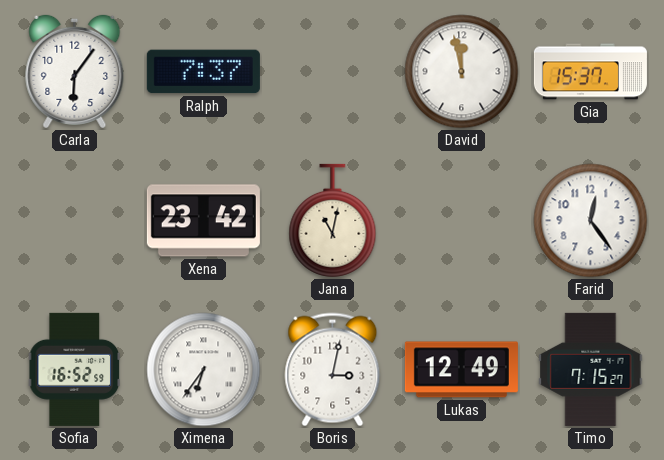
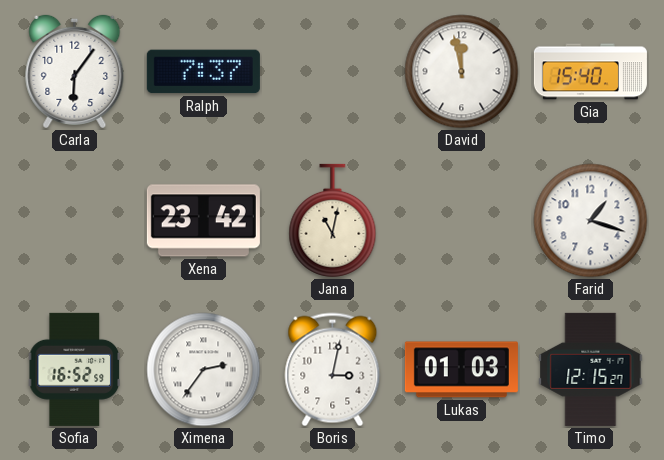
Gia: 15:37 -> 15:40 (590, 72)
Farid: 12:24 -> 1:18 (591, 221)
Ximena: 6:36 -> 2:36 (204, 370)
Lukas: 12:49 -> 01:03 (461, 370)
Timo: 7:15 -> 12:15 (591, 369)
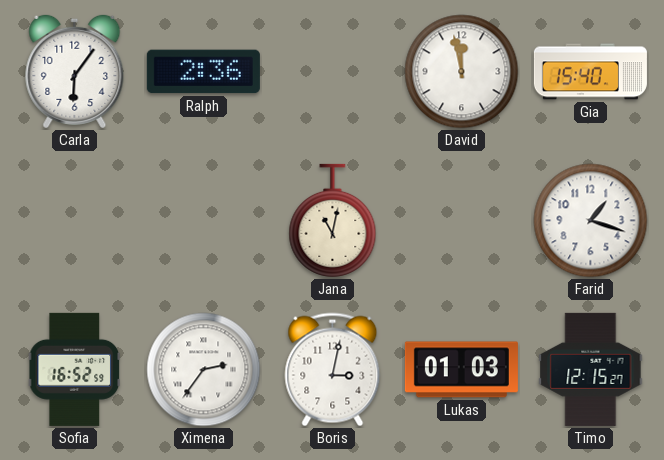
Ralph: 7:37 -> 2:36 (203, 72)
Xena: 23:42 -> none (203, 221)
